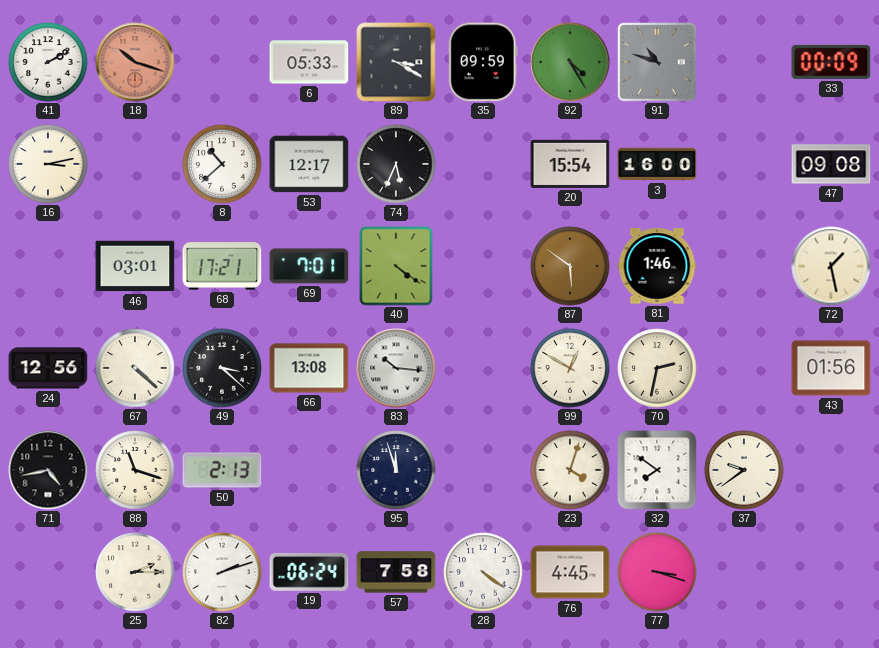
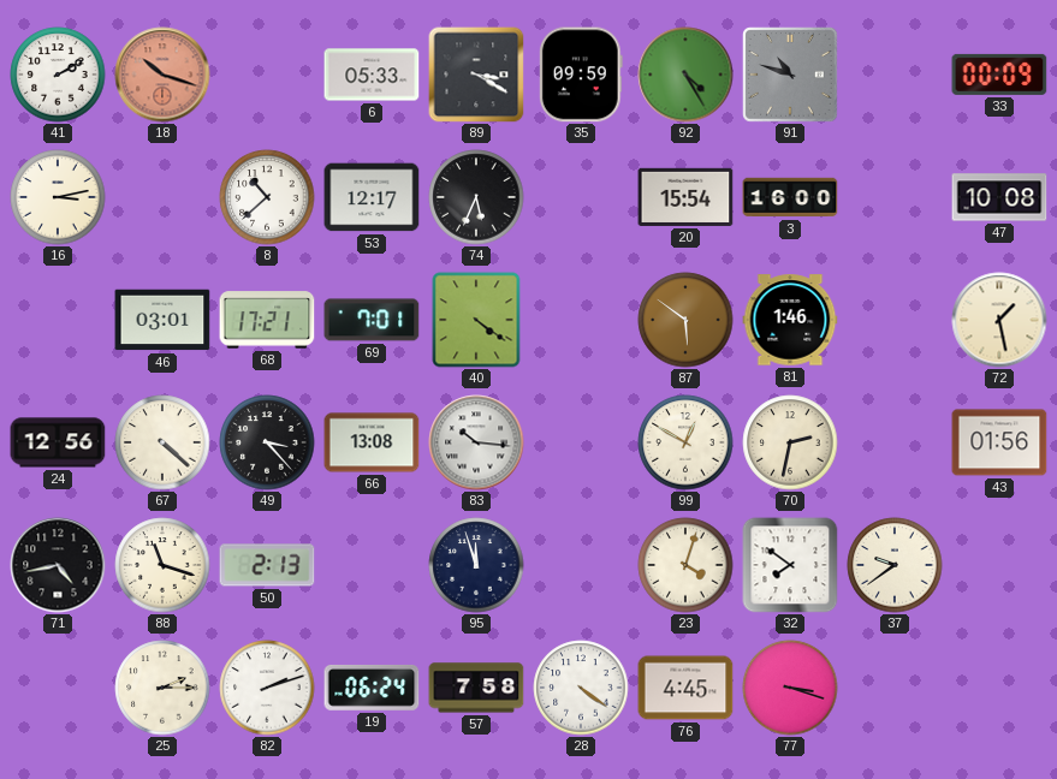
47: 09:08 -> 10:08 (999, 197)
49: 3:22 -> 3:23 (267, 442)
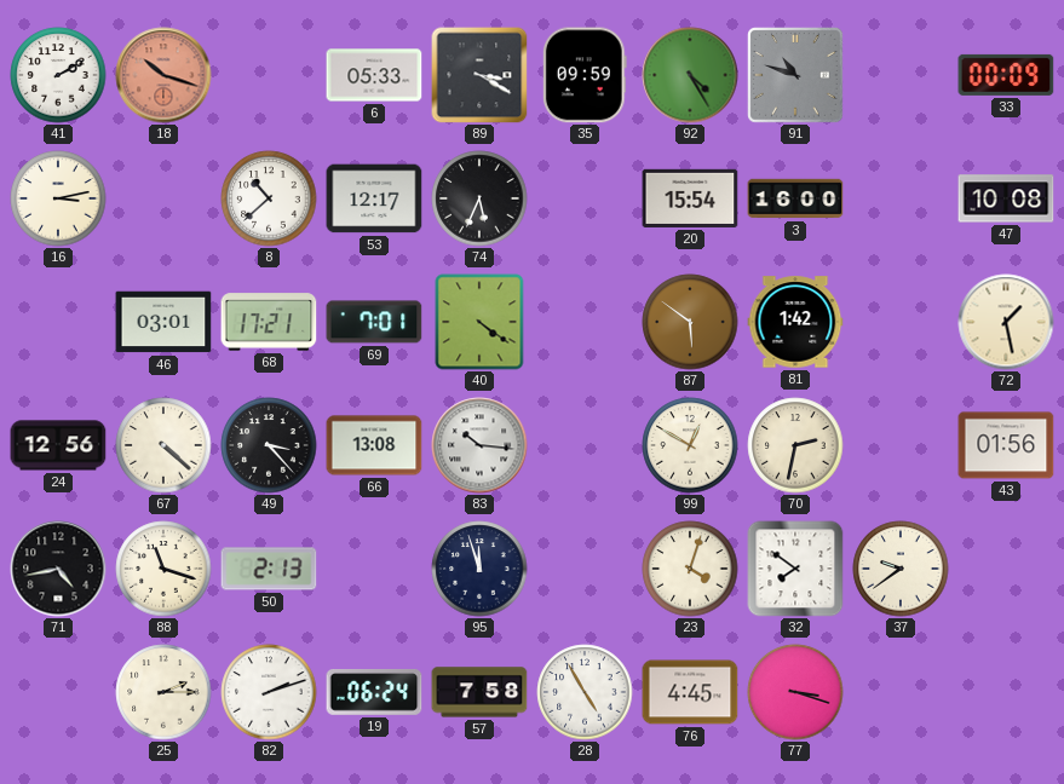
81: 1:46 -> 1:42 (795, 322)
28: 4:21 -> 4:55 (585, 692)
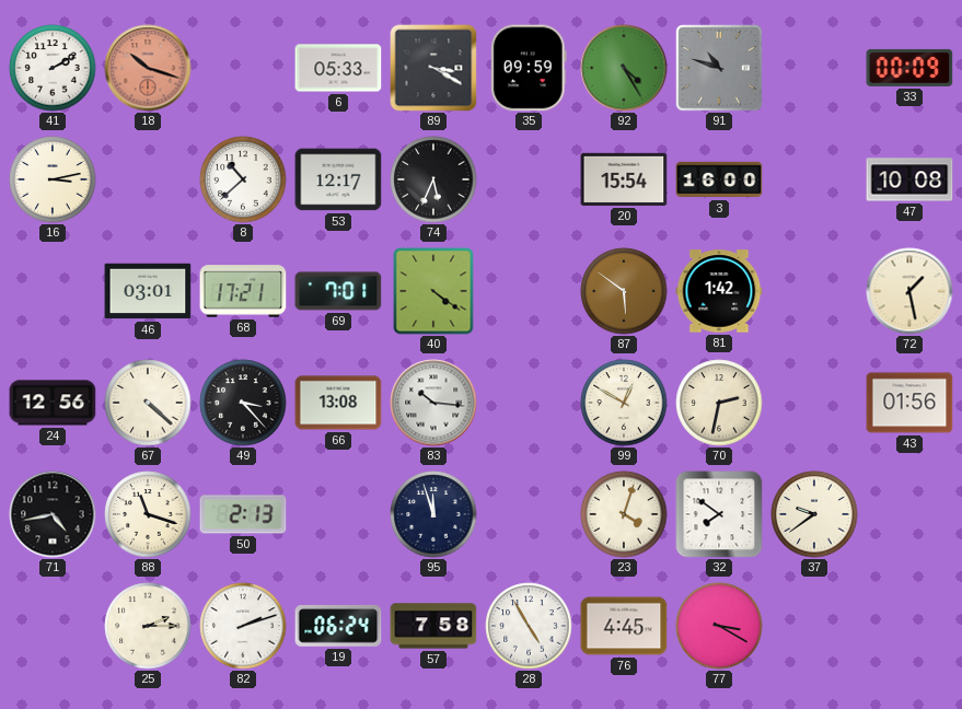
77: 3:18 -> 3:20 (719, 626)
